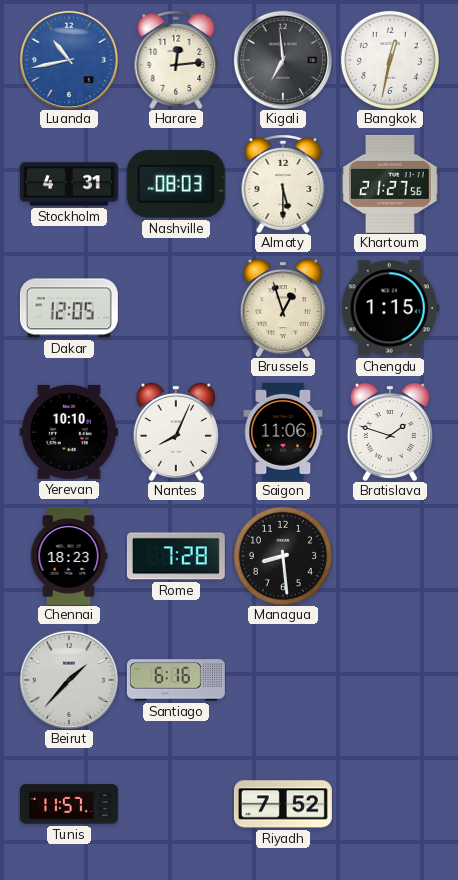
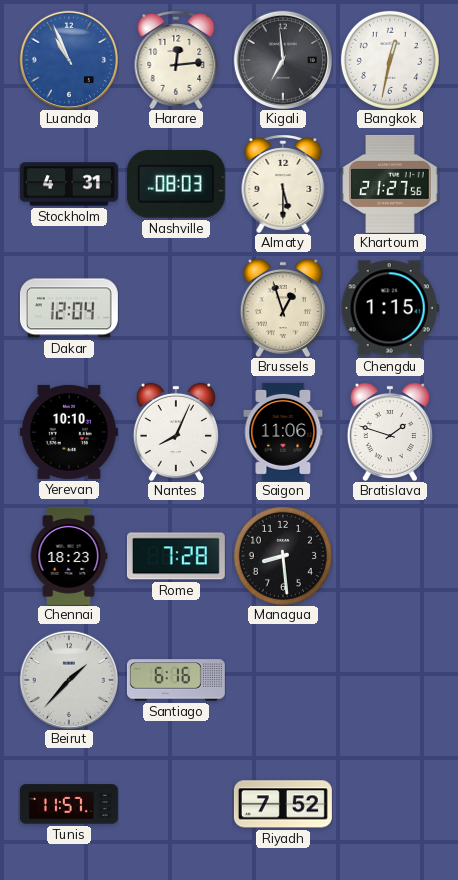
Luanda: 10:43 -> 10:56 (68, 59)
Dakar: 12:05 -> 12:04 (69, 308)
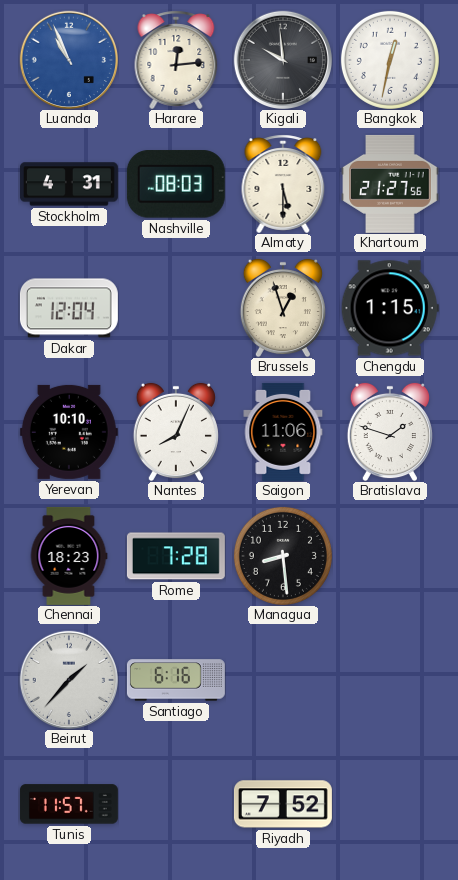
Kigali: 6:59 -> 9:59 (282, 59)
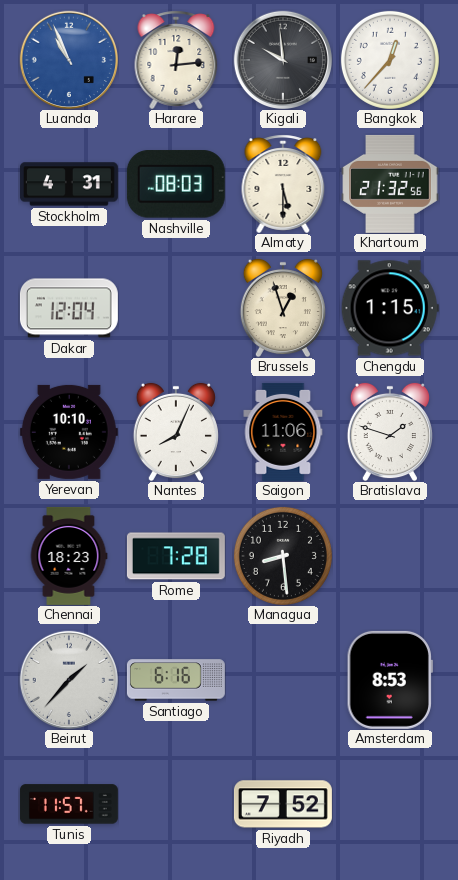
Bangkok: 12:32 -> 12:37 (390, 60)
Khartoum: 21:27 -> 21:32 (390, 184)
Amsterdam: none -> 8:53 (390, 680)
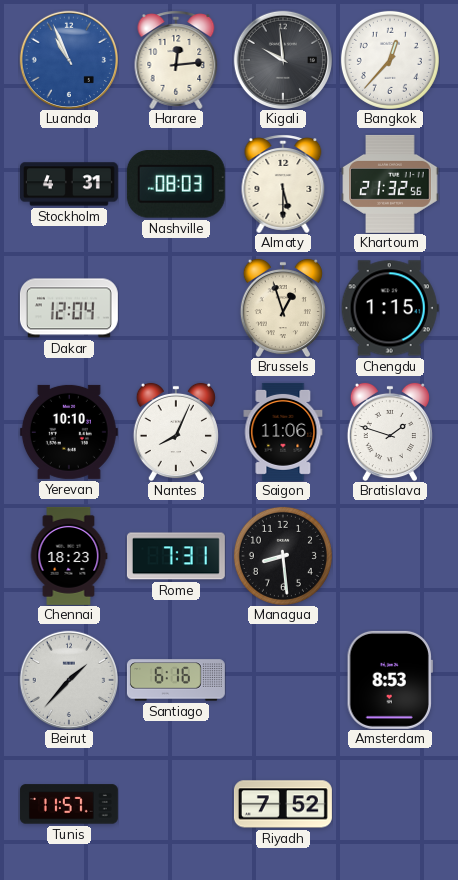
Rome: 7:28 -> 7:31 (176, 556)
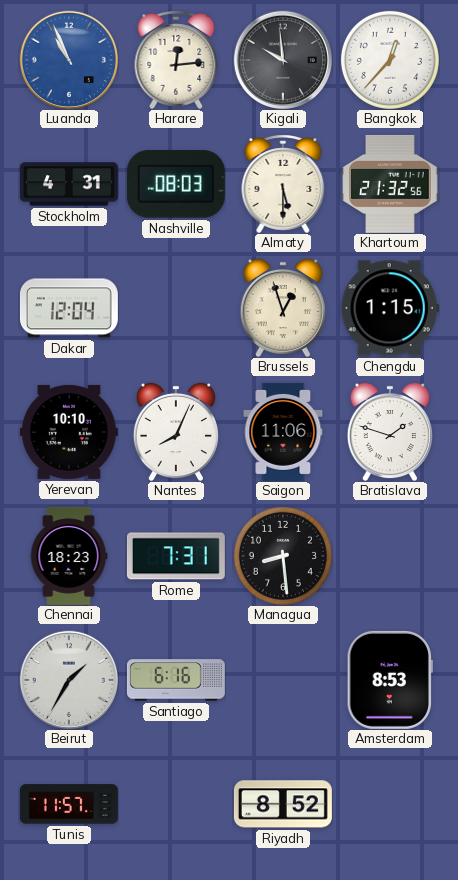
Beirut: 1:37 -> 1:35 (68, 679)
Riyadh: 7:52 -> 8:52 (283, 804)
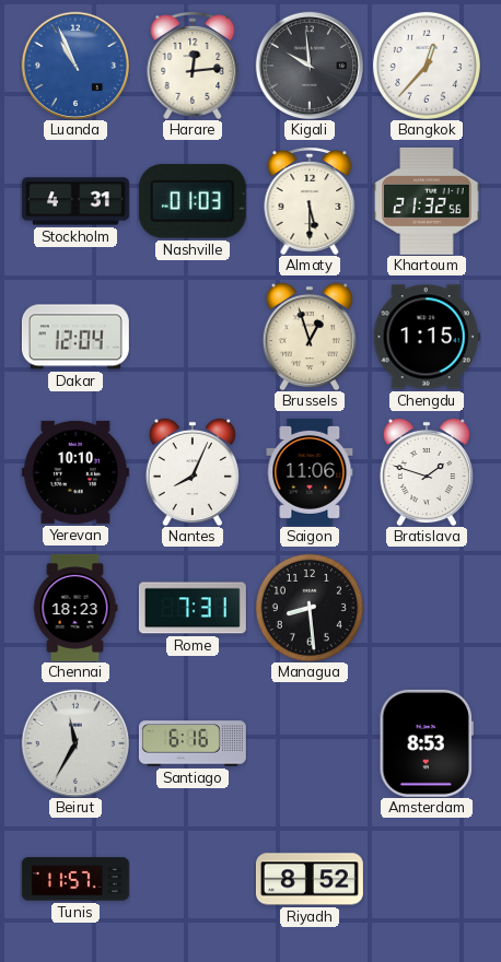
Nashville: 08:03 -> 01:03 (193, 201)
Beirut: 1:35 -> 11:35 (74, 742)
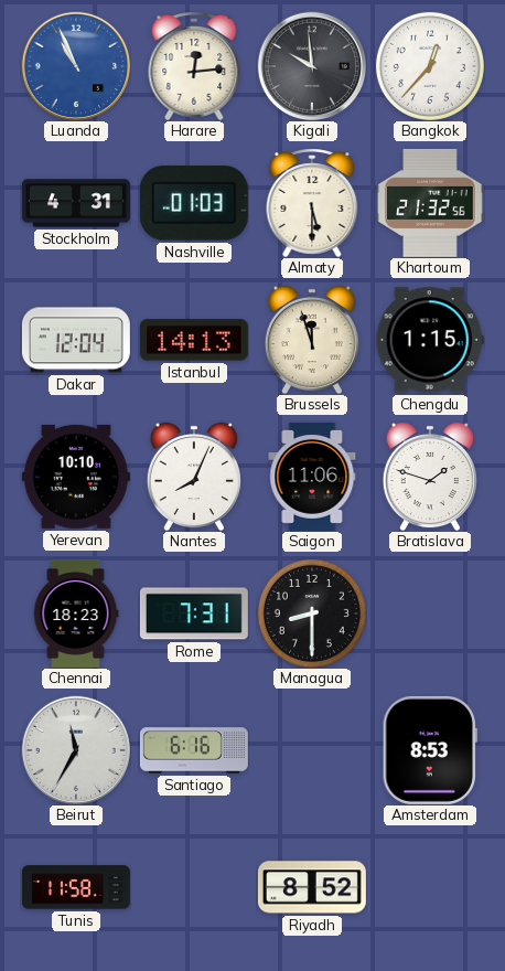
Istanbul: none -> 14:13 (194, 340)
Brussels: 12:57 -> 11:57 (312, 340)
Managua: 8:29 -> 8:30 (312, 613)
Tunis: 11:57 -> 11:58 (76, 887)
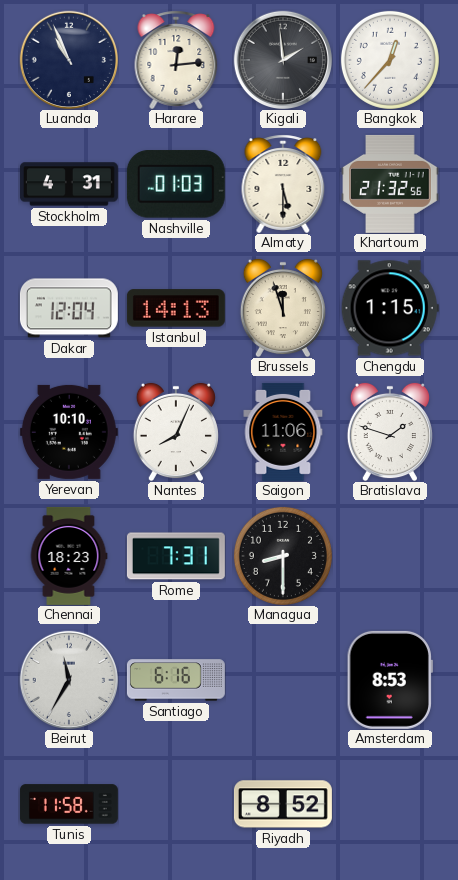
Luanda dial: blue -> navy (68, 59)
Kigali: 9:59 -> 1:59 (282, 59)
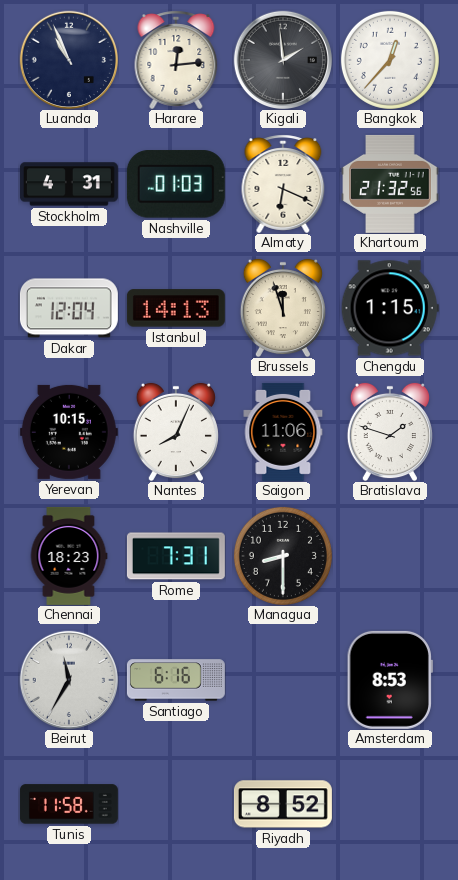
Almaty: 5:30 -> 6:19 (283, 184)
Yerevan: 10:10 -> 10:15 (69, 432)
